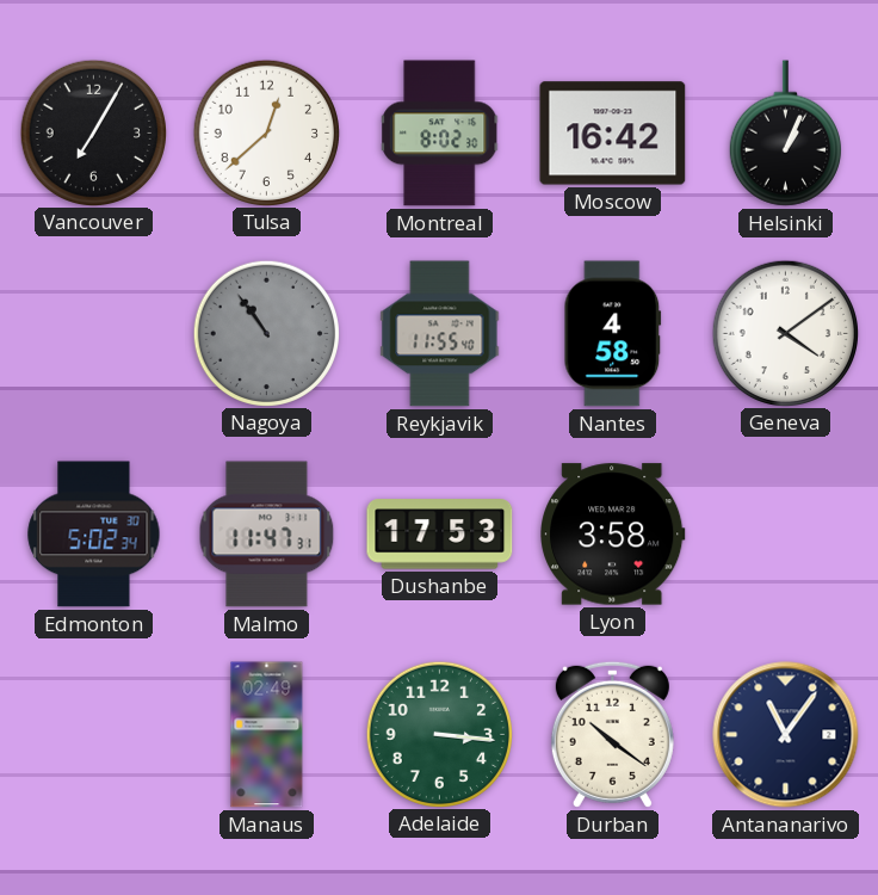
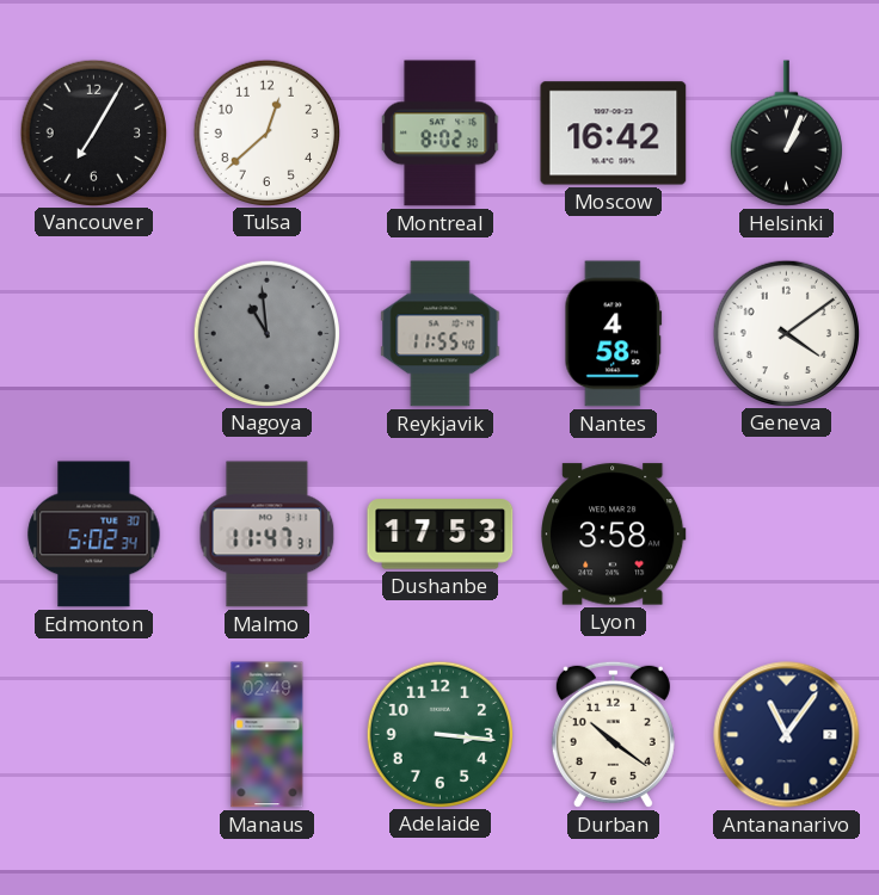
Nagoya: 10:54 -> 10:59 (266, 333)
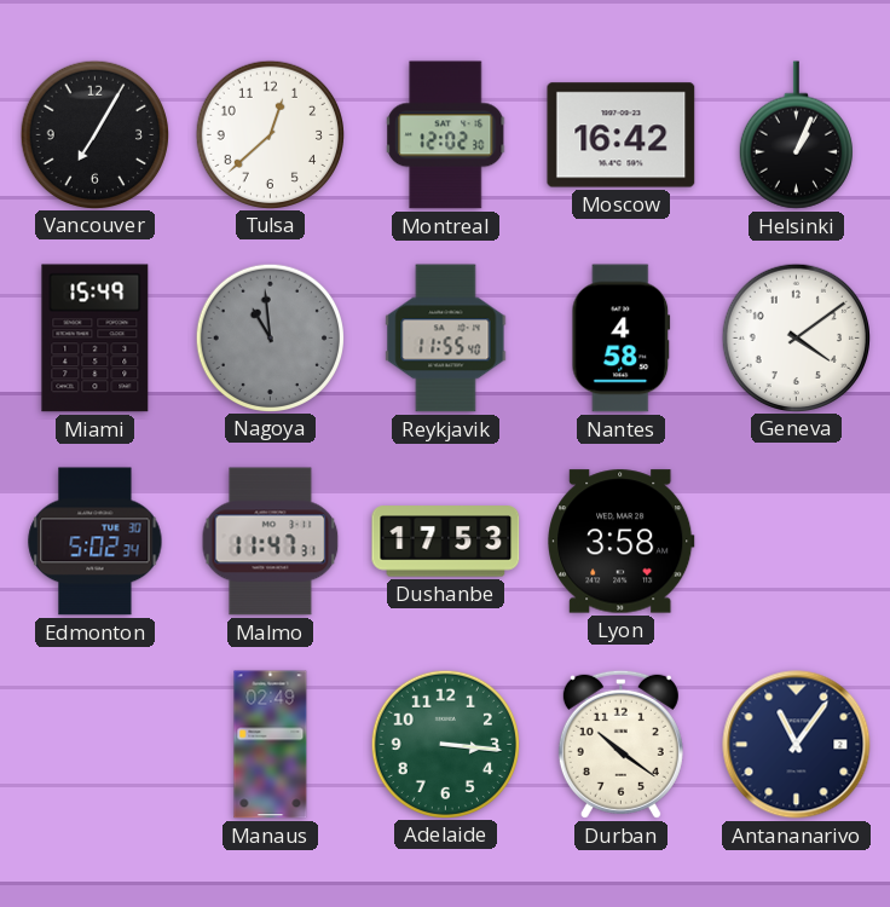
Montreal: 8:02 -> 12:02 (446, 135)
Miami: none -> 15:49 (96, 339)
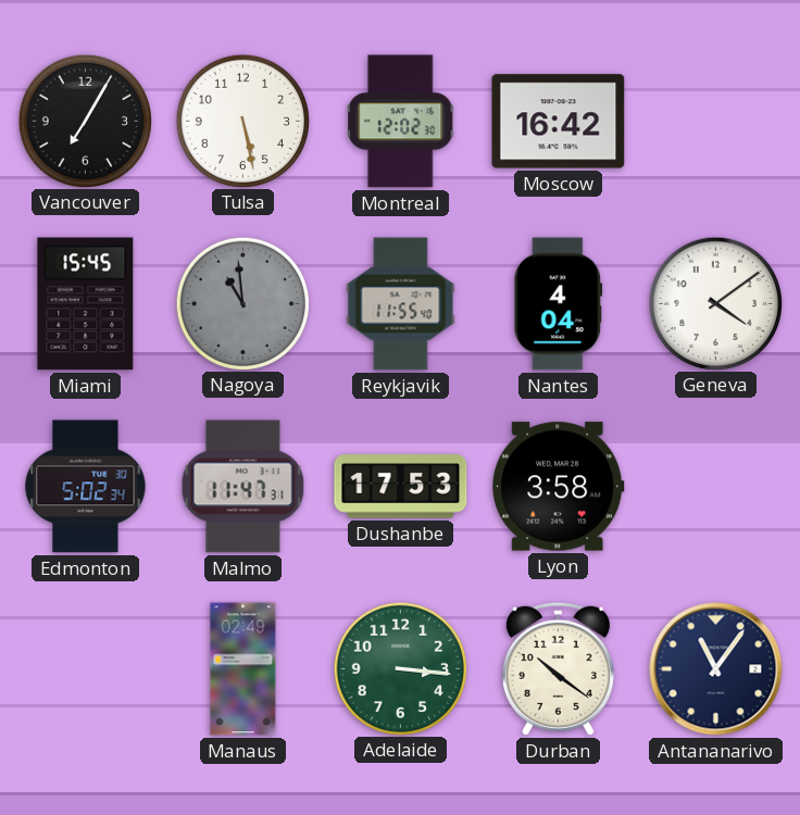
Tulsa: 12:38 -> 5:28 (242, 121)
Helsinki: 1:04 -> none (796, 135)
Miami: 15:49 -> 15:45 (86, 304)
Nantes: 4:58 -> 4:04 (559, 304)
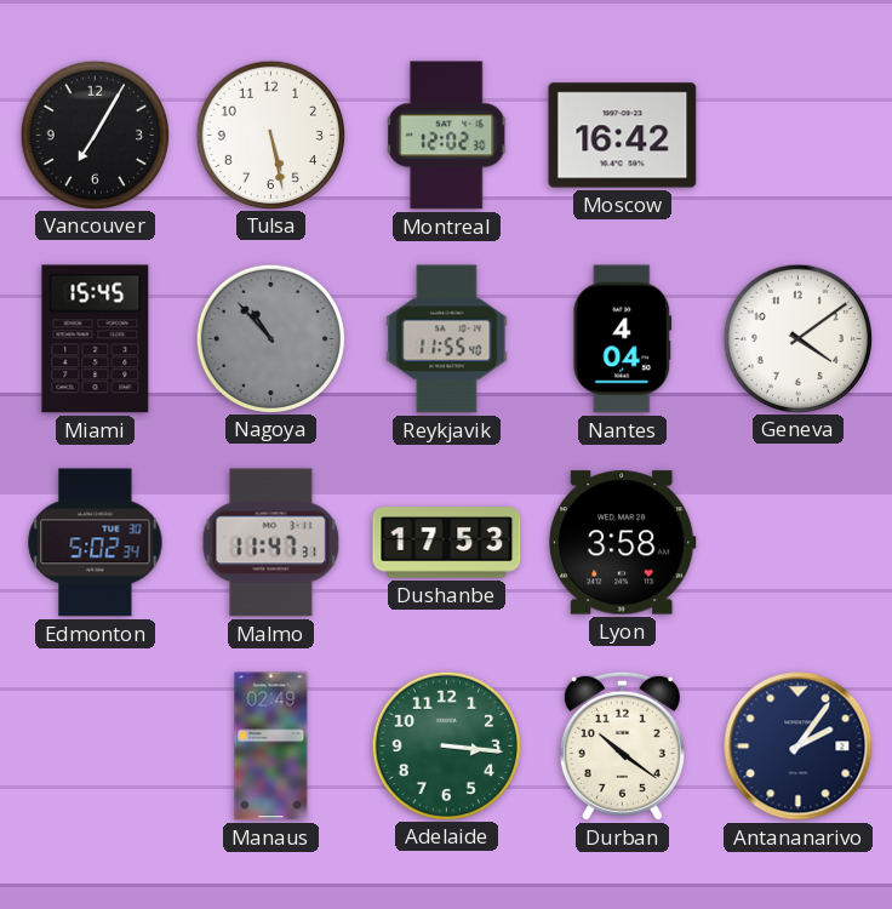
Nagoya: 10:59 -> 10:53 (270, 338)
Antananarivo: 11:06 -> 2:06 (799, 747)
